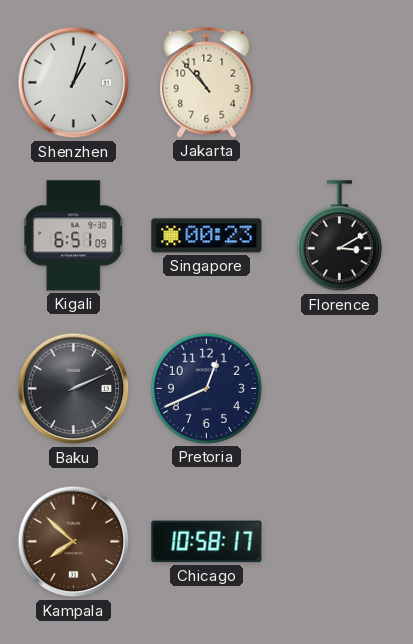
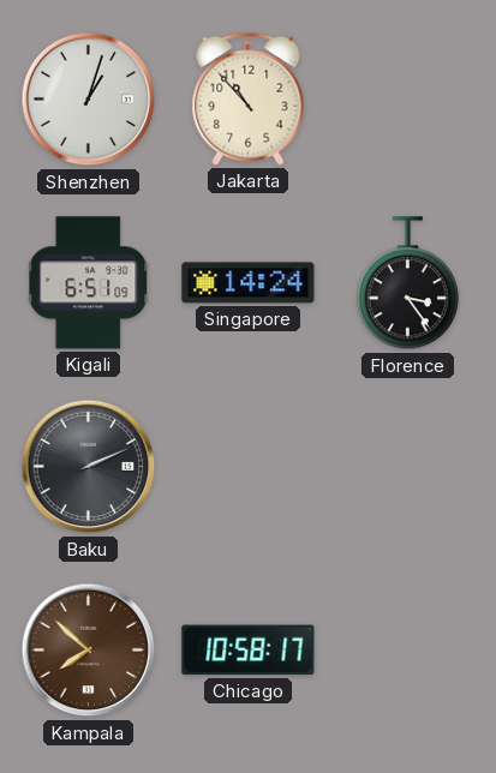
Singapore: 00:23 -> 14:24 (249, 283)
Florence: 3:10 -> 3:24 (407, 283)
Pretoria: 12:41 -> none (206, 388)
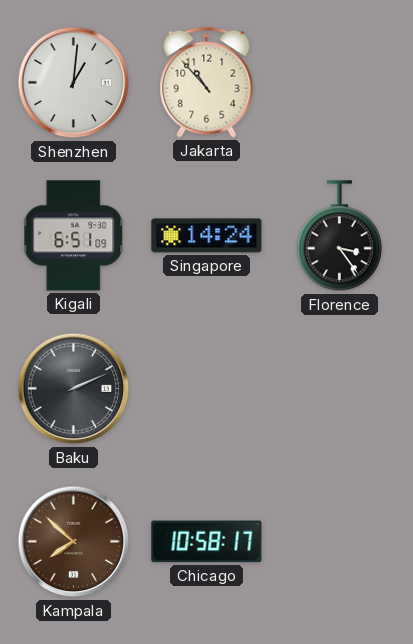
Shenzhen: 1:03 -> 1:01 (74, 83)
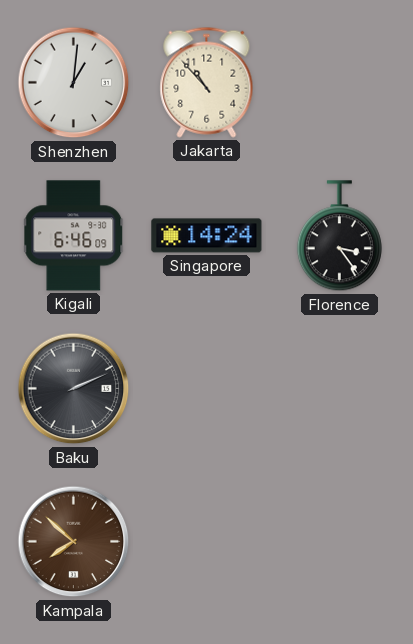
Kigali: 6:51 -> 6:46 (74, 236)
Chicago: 10:58 -> none (207, 542)
